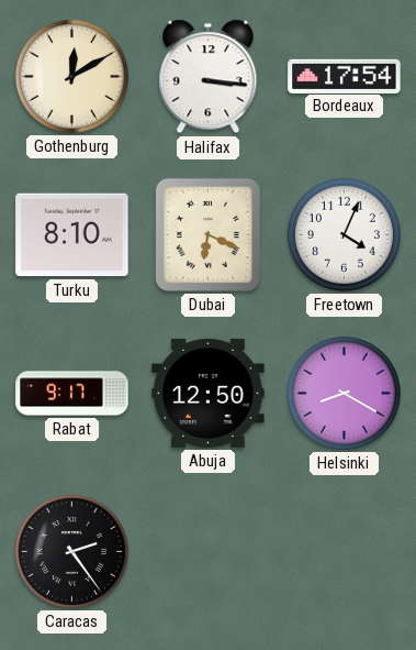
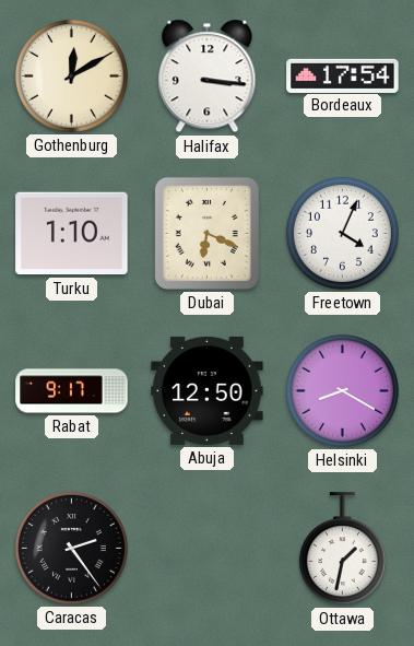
Turku: 8:10 -> 1:10 (72, 234)
Ottawa: none -> 1:32 (342, 549)
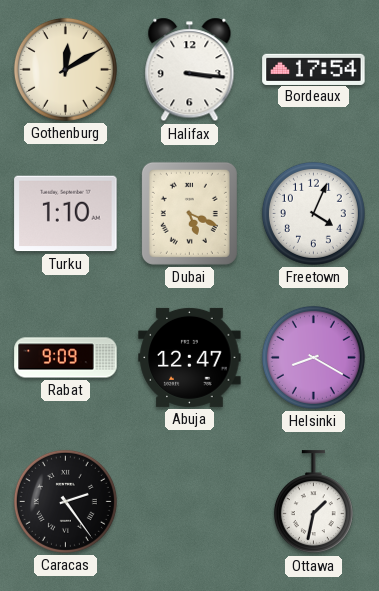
Dubai: 6:19 -> 5:19 (189, 213)
Rabat: 9:17 -> 9:09 (66, 358)
Abuja: 12:50 -> 12:47 (190, 357)
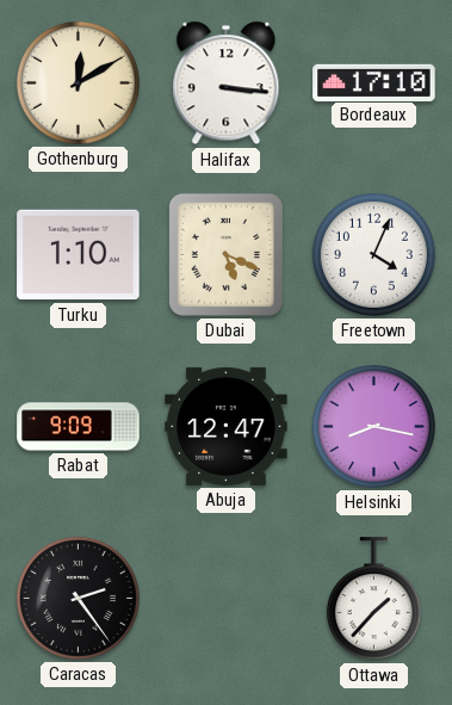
Bordeaux: 17:54 -> 17:10 (374, 82)
Helsinki: 8:20 -> 8:17 (373, 426)
Ottawa: 1:32 -> 1:37 (373, 599)
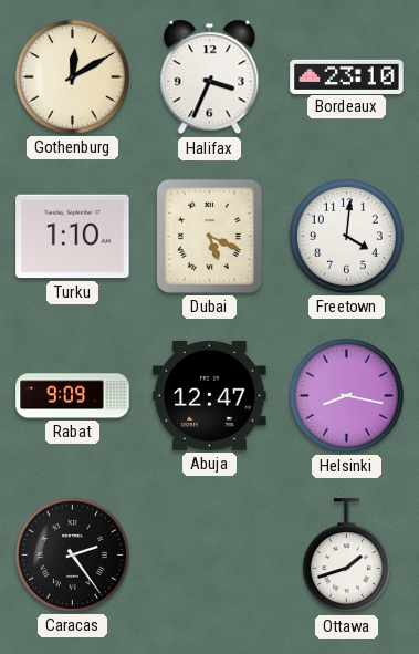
Halifax: 3:16 -> 3:34 (210, 77)
Bordeaux: 17:10 -> 23:10 (347, 76)
Freetown: 4:04 -> 4:01 (346, 236)
Ottawa: 1:37 -> 1:42 (346, 556)
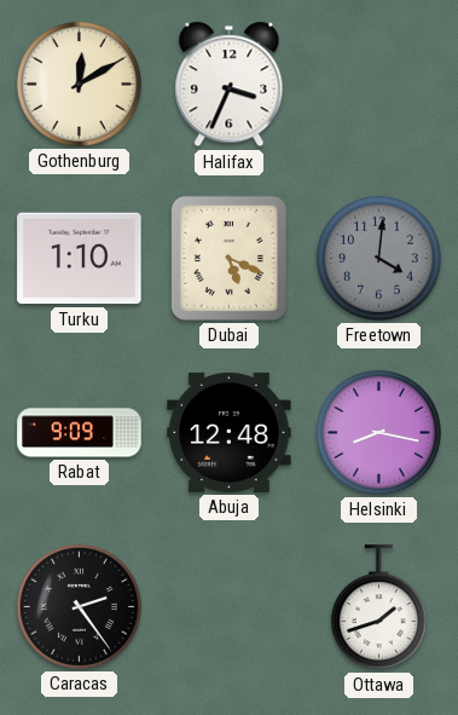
Bordeaux: 23:10 -> none (347, 76)
Freetown dial: white -> grey (378, 258)
Abuja: 12:47 -> 12:48 (230, 432)
